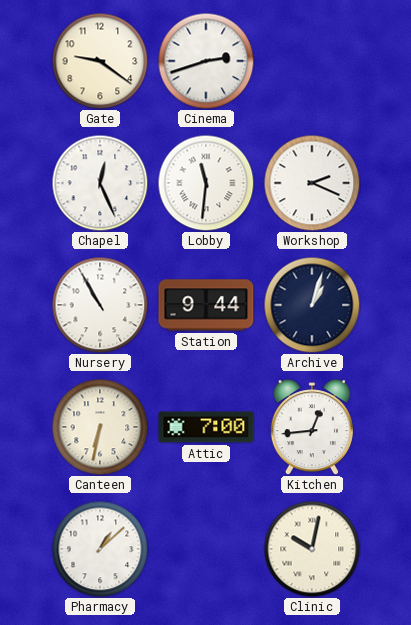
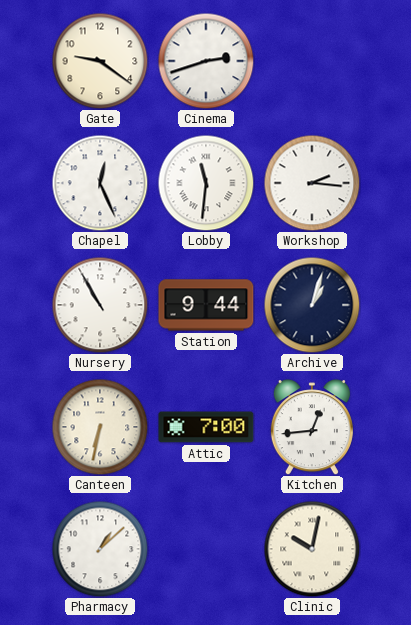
Workshop: 2:19 -> 2:16 (312, 183)
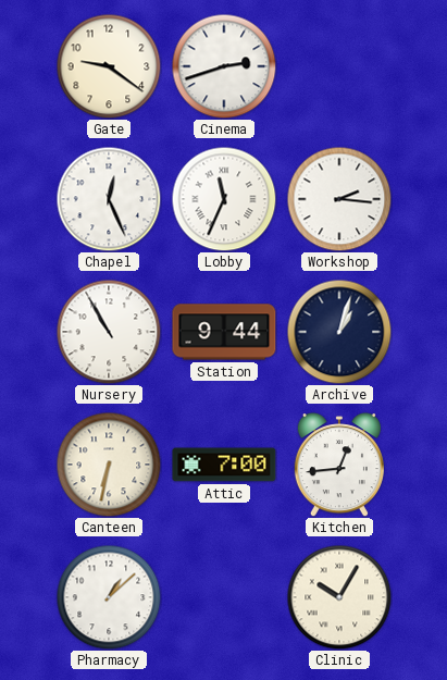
Lobby: 11:31 -> 11:34 (224, 199)
Clinic: 10:02 -> 10:05 (339, 597)
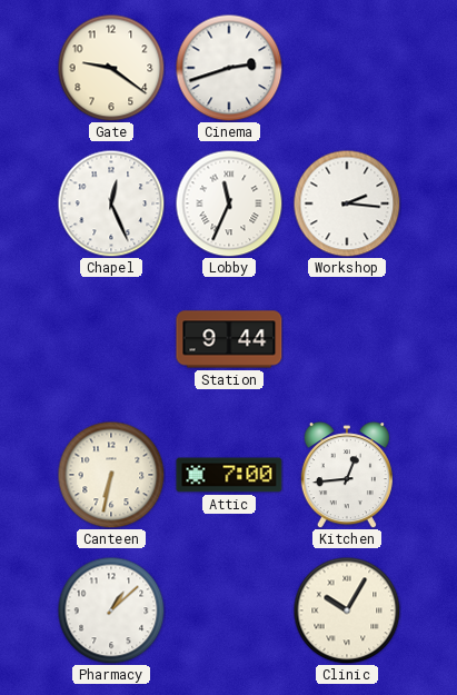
Nursery: 10:55 -> none (109, 332)
Archive: 1:03 -> none (339, 332)
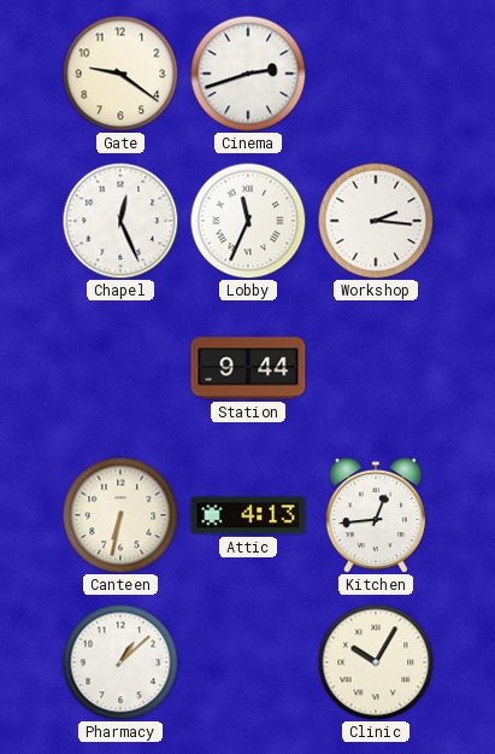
Attic: 7:00 -> 4:13 (248, 515)
